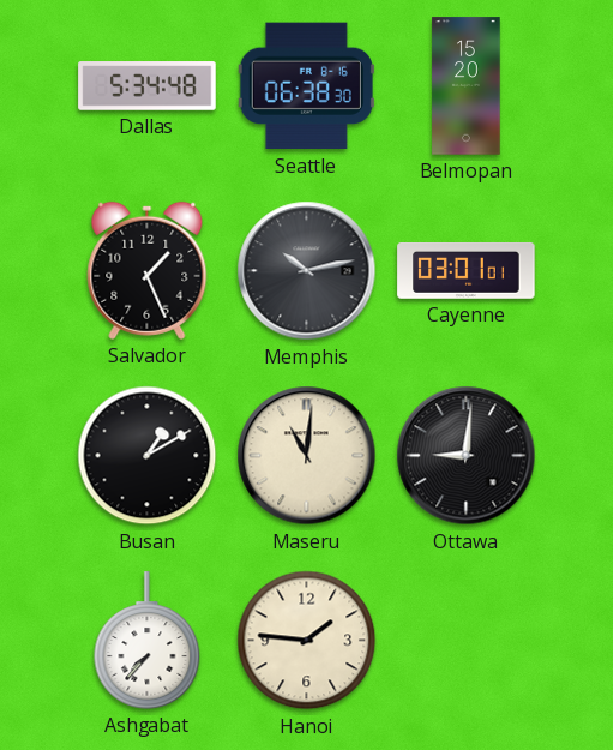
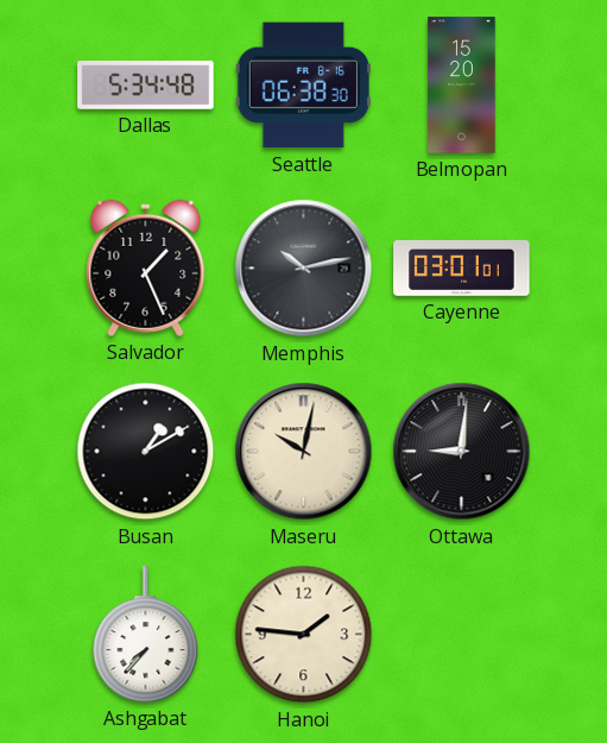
Maseru: 11:01 -> 10:02 (304, 452)
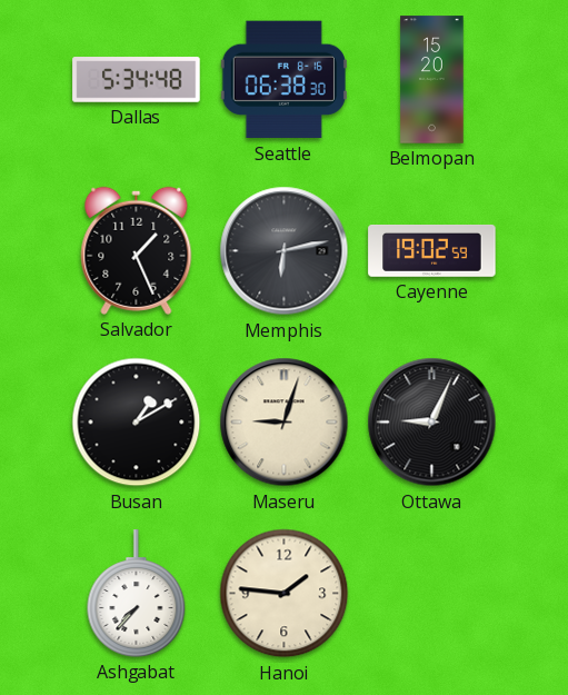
Memphis: 10:13 -> 6:13 (285, 251)
Cayenne: 03:01 -> 19:02 (432, 251)
Maseru: 10:02 -> 9:03 (285, 423)
Ottawa: 9:01 -> 9:04 (432, 423)
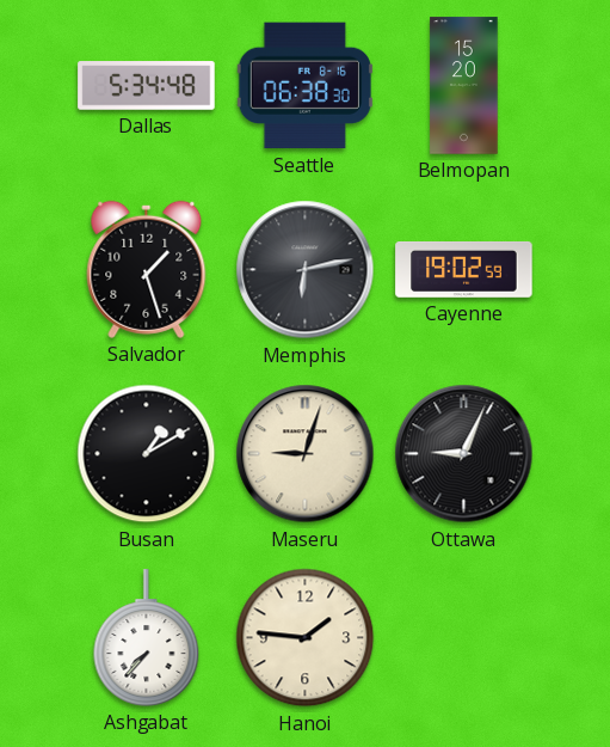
Salvador: 1:26 -> 1:27 (147, 269)
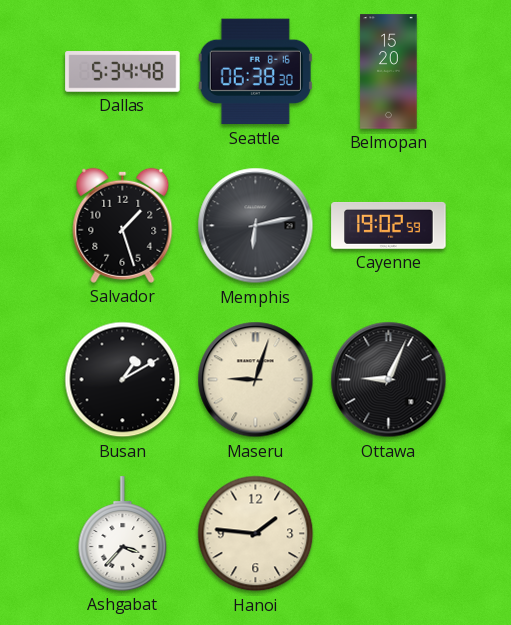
Ashgabat: 7:37 -> 3:37 (123, 534)
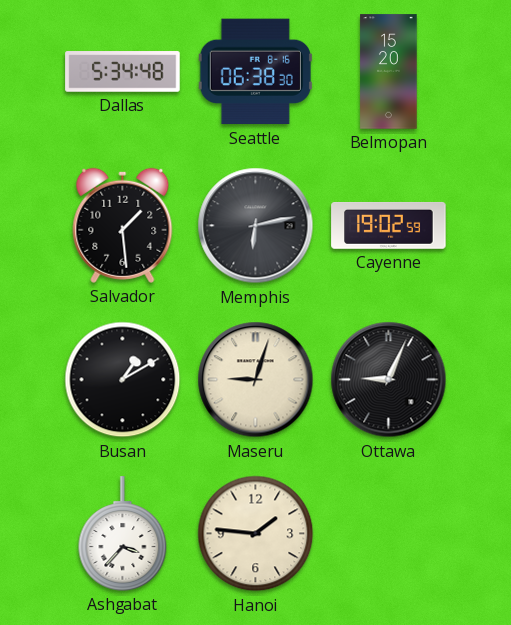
Salvador: 1:27 -> 1:29 (123, 225)
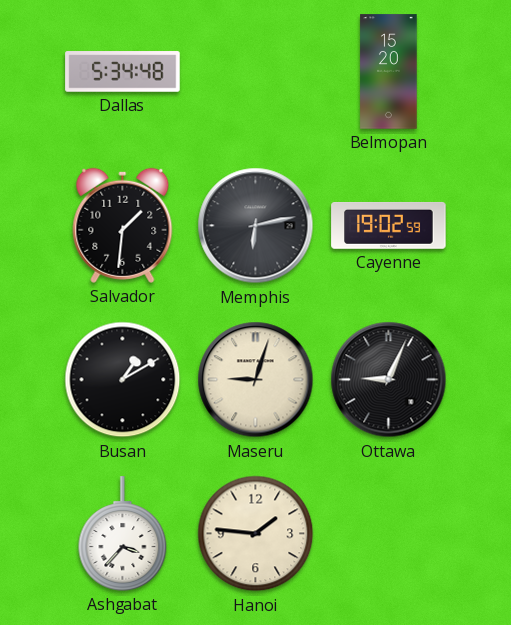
Seattle: 06:38 -> none (255, 72)
Salvador: 1:29 -> 1:31 (123, 225)
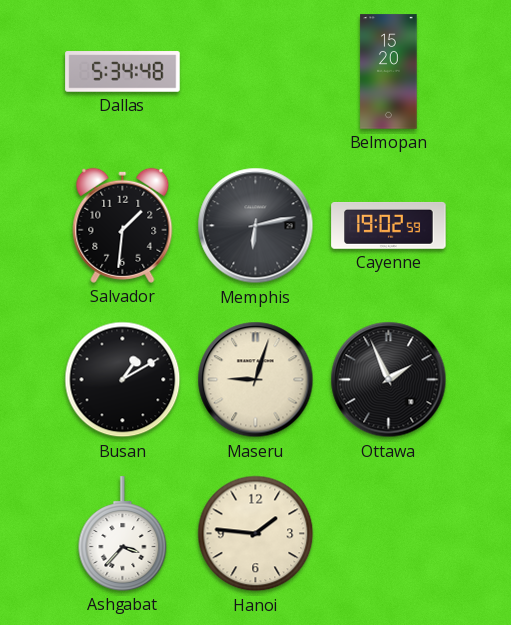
Ottawa: 9:04 -> 1:56 (389, 380)
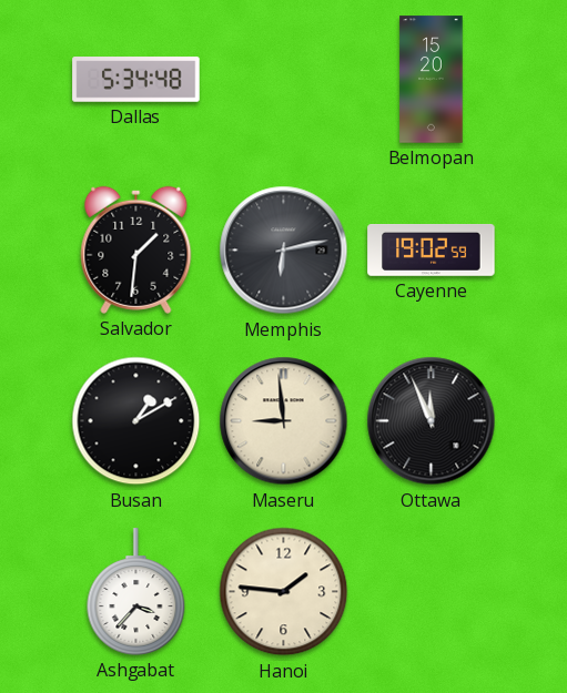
Maseru: 9:03 -> 8:59 (284, 421)
Ottawa: 1:56 -> 11:56 (432, 421)
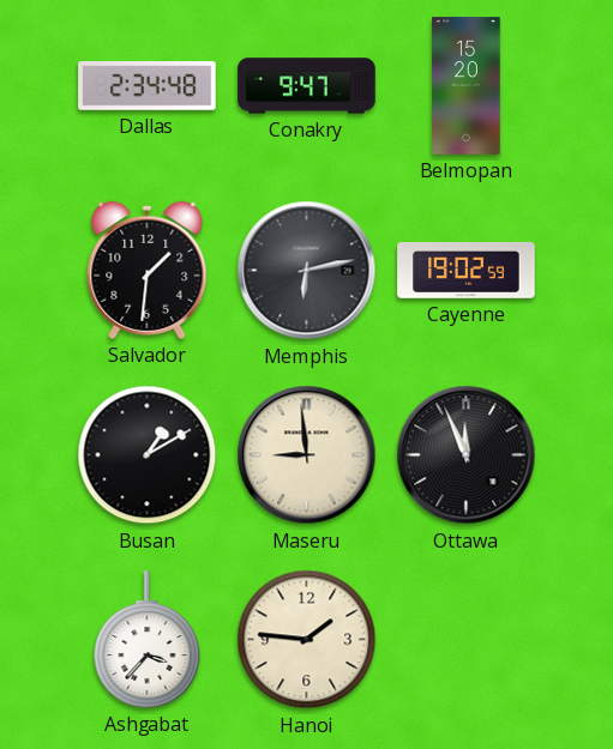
Dallas: 5:34 -> 2:34 (148, 86)
Conakry: none -> 9:47 (307, 86)
